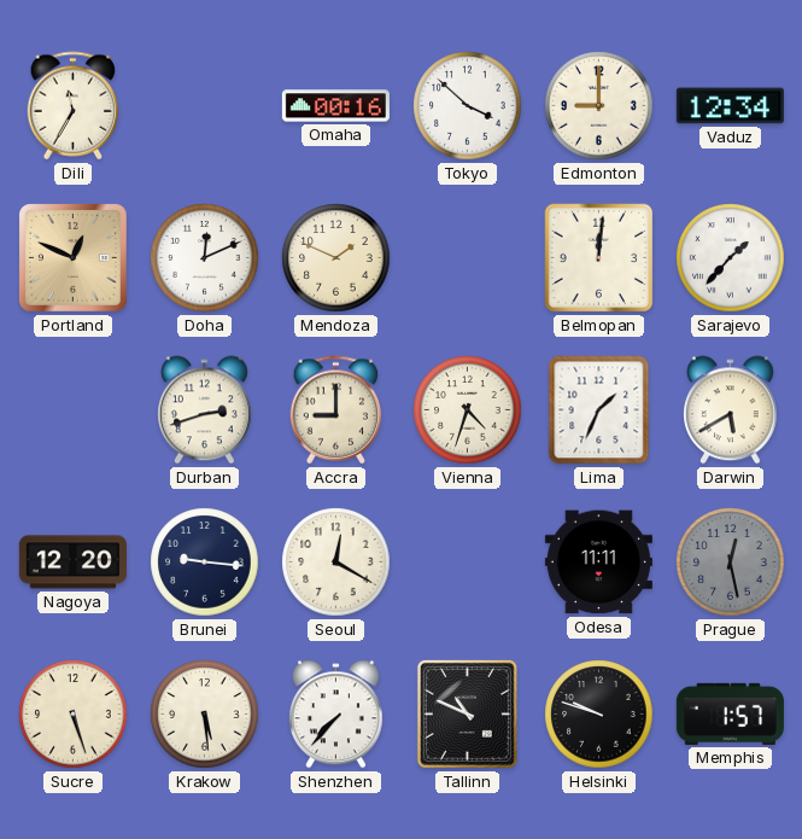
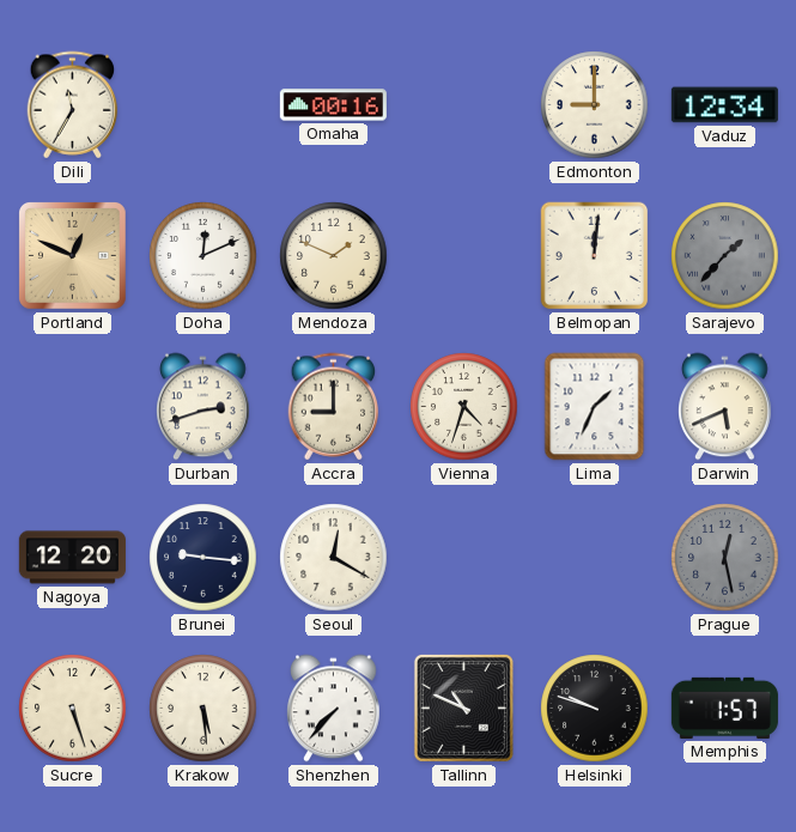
Tokyo: 3:52 -> none (468, 106)
Sarajevo dial: white -> grey (725, 256)
Darwin: 5:40 -> 5:41 (725, 407)
Odesa: 11:11 -> none (598, 563)
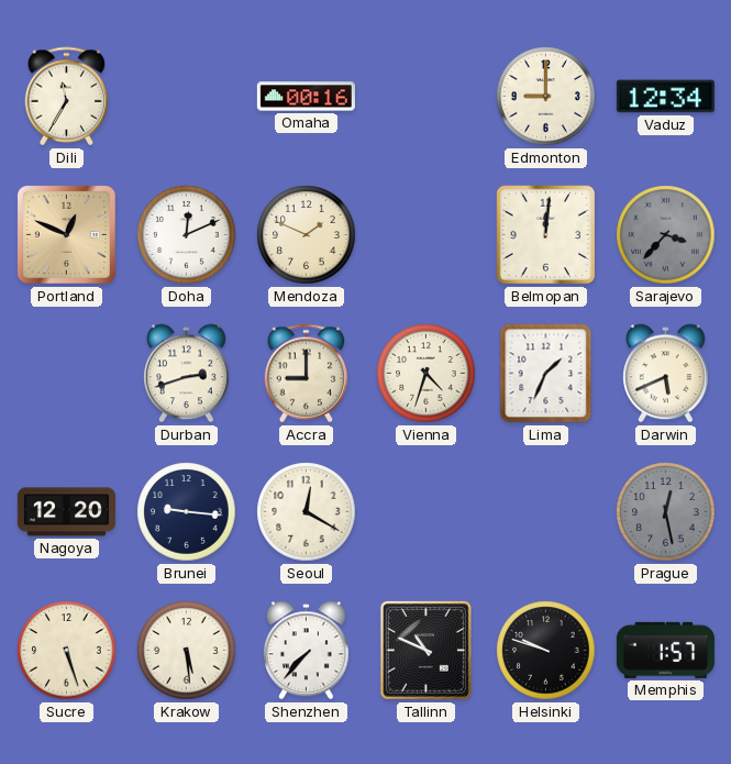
Sarajevo: 1:37 -> 3:37 (666, 235)
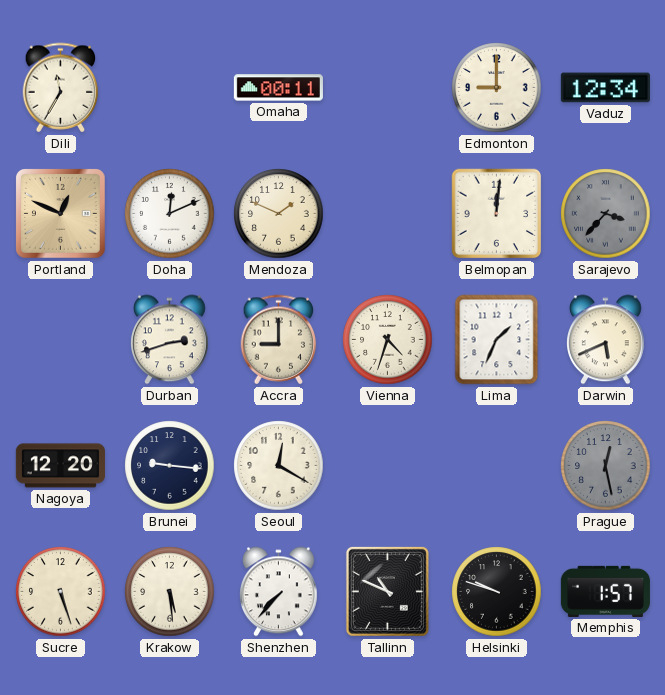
Omaha: 00:16 -> 00:11 (278, 88)
